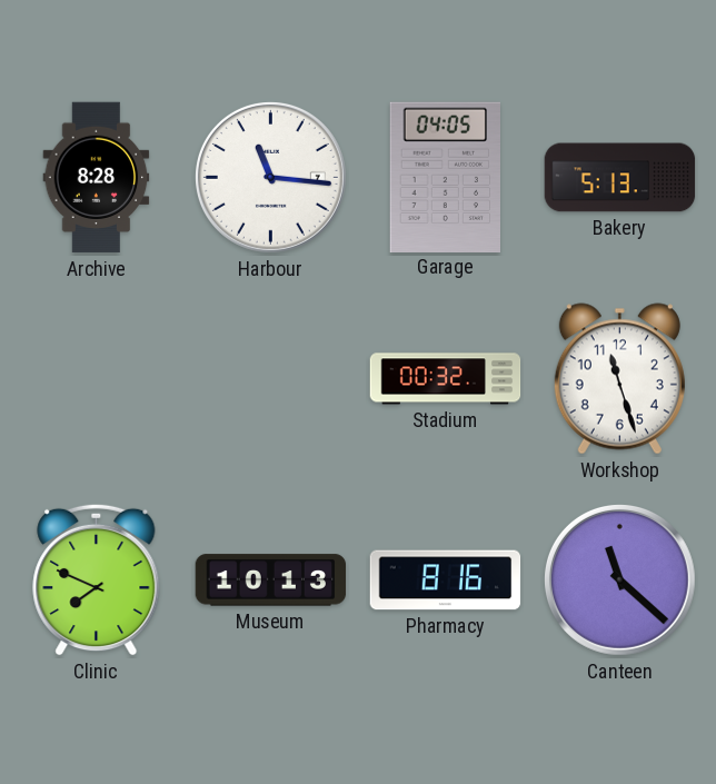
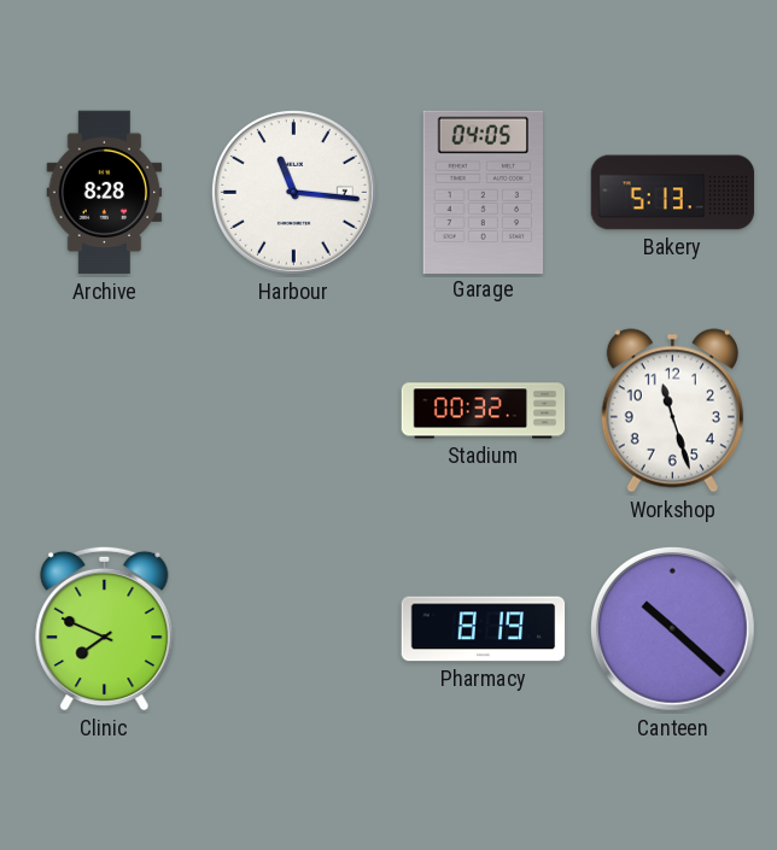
Museum: 10:13 -> none (271, 580)
Pharmacy: 8:16 -> 8:19 (484, 629)
Canteen: 11:22 -> 10:22 (672, 628)
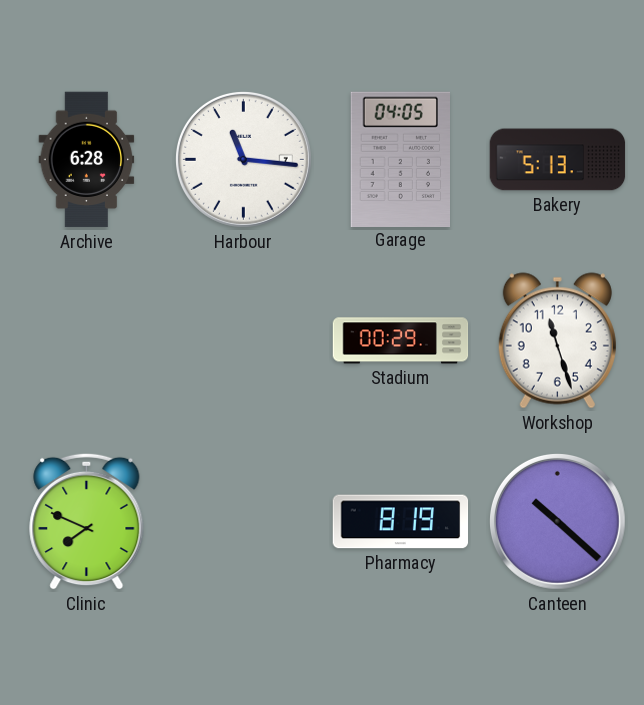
Archive: 8:28 -> 6:28 (87, 160)
Stadium: 00:32 -> 00:29 (401, 341)
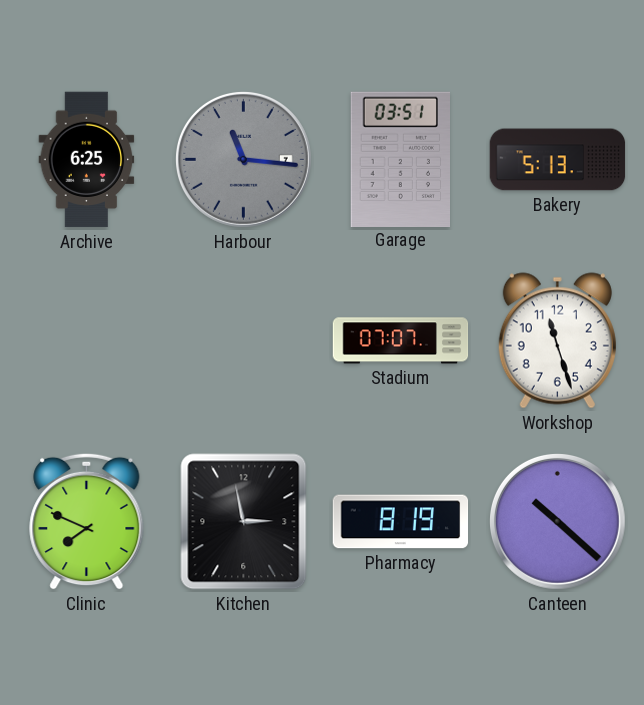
Archive: 6:28 -> 6:25 (87, 160)
Harbour dial: white -> grey (243, 159)
Garage: 04:05 -> 03:51 (400, 159)
Stadium: 00:29 -> 07:07 (401, 341)
Kitchen: none -> 2:58 (244, 522)
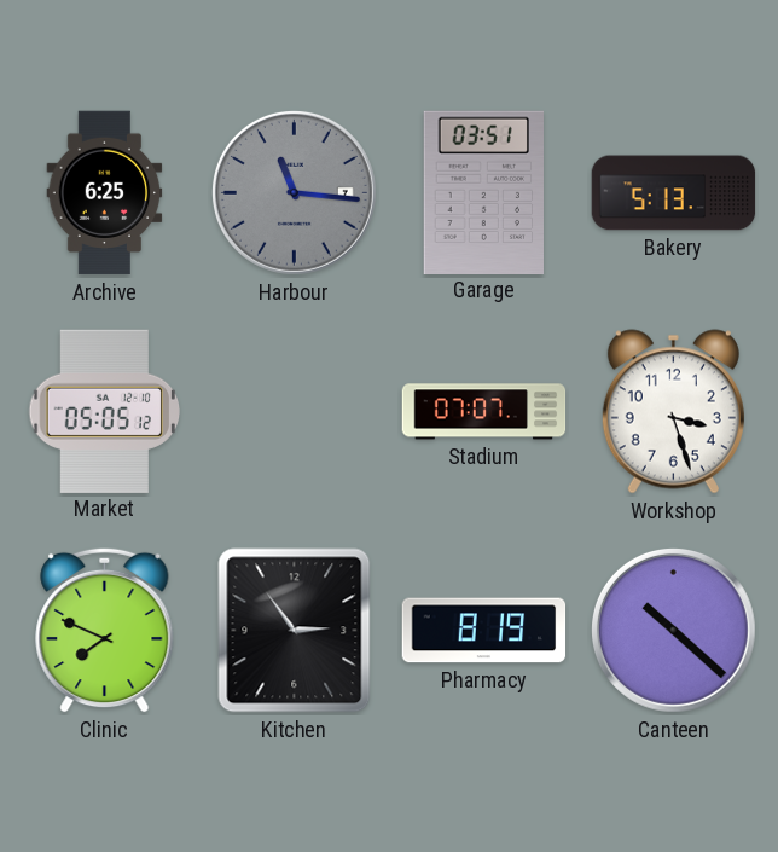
Market: none -> 05:05 (104, 411)
Workshop: 11:27 -> 3:27 (673, 412)
Kitchen: 2:58 -> 2:54 (295, 631)
